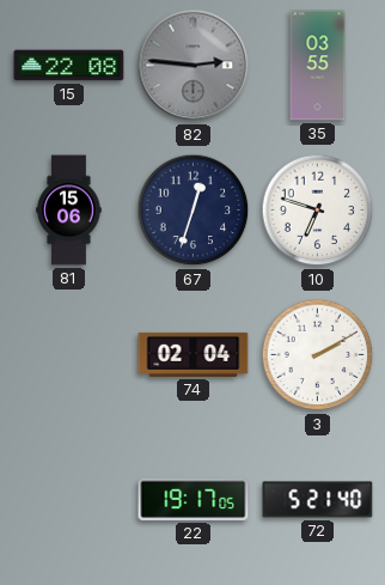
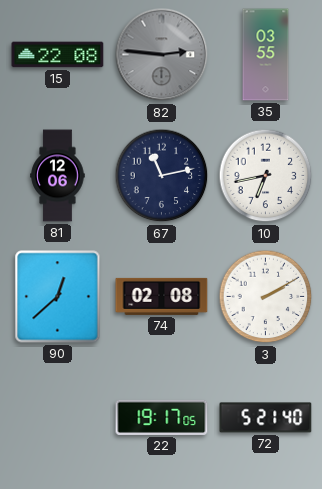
81: 15:06 -> 12:06 (58, 176)
67: 12:33 -> 11:13 (162, 176)
10: 6:48 -> 6:43 (266, 176)
90: none -> 12:38 (58, 297)
74: 02:04 -> 02:08 (162, 296)
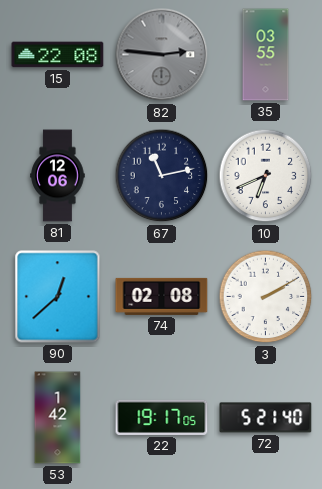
10: 6:43 -> 6:41 (266, 176)
53: none -> 1:42 (58, 418)
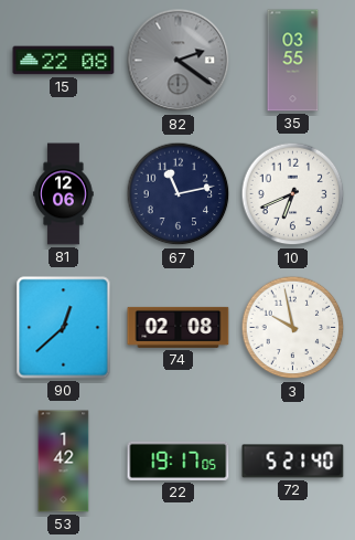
82: 2:46 -> 2:21 (179, 61)
3: 2:10 -> 9:58 (293, 328)
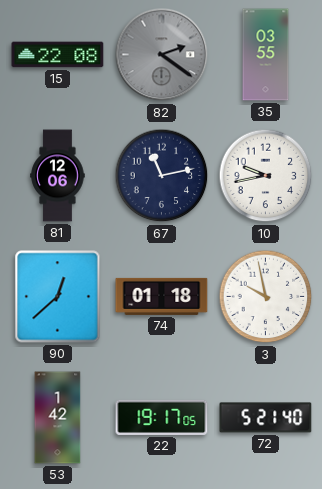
10: 6:41 -> 9:43 (266, 176)
74: 02:08 -> 01:18 (162, 296)
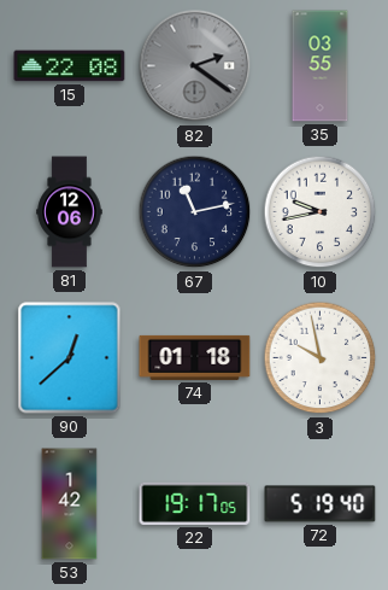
72: 5:21 -> 5:19 (321, 504)
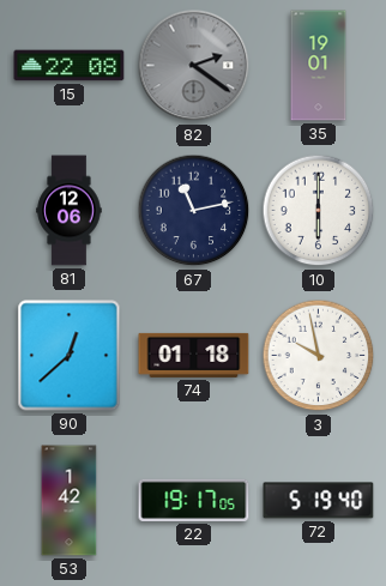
35: 03:55 -> 19:01 (319, 66)
10: 9:43 -> 6:00 (319, 211)
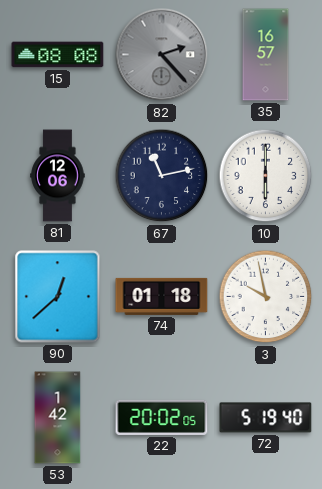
15: 22:08 -> 08:08 (58, 55)
82: 2:21 -> 2:23 (162, 55)
35: 19:01 -> 16:57 (266, 55)
22: 19:17 -> 20:02 (162, 417)
